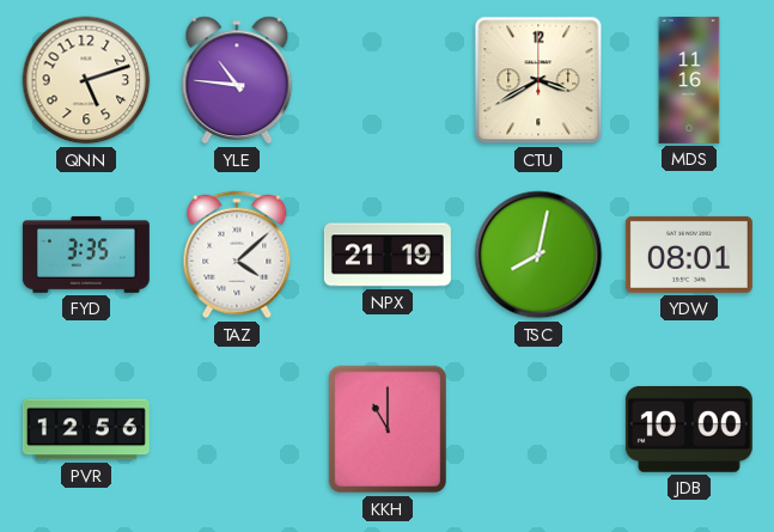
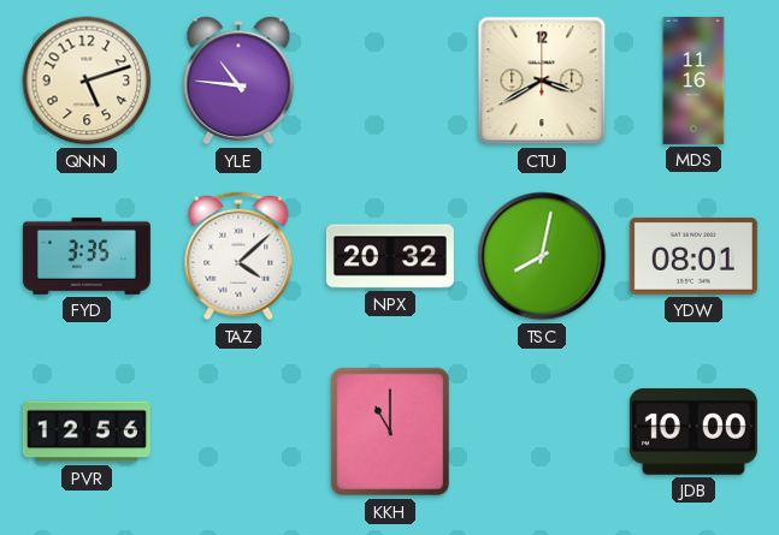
NPX: 21:19 -> 20:32 (390, 256)
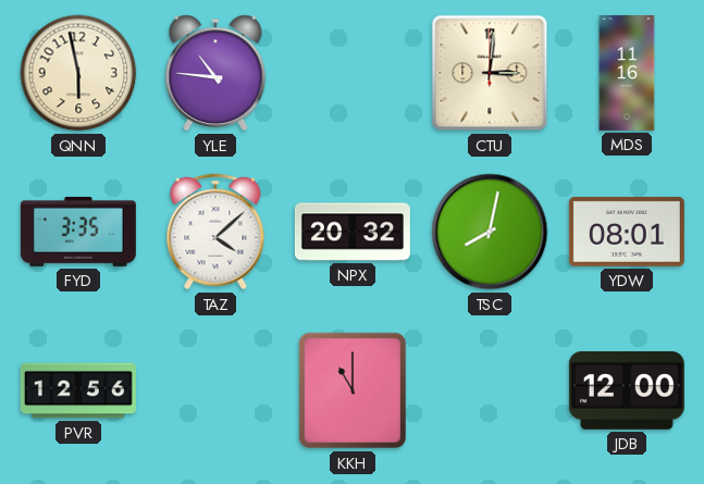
QNN: 5:12 -> 5:58 (78, 73)
CTU: 3:40 -> 3:01 (490, 73)
JDB: 10:00 -> 12:00 (627, 390)
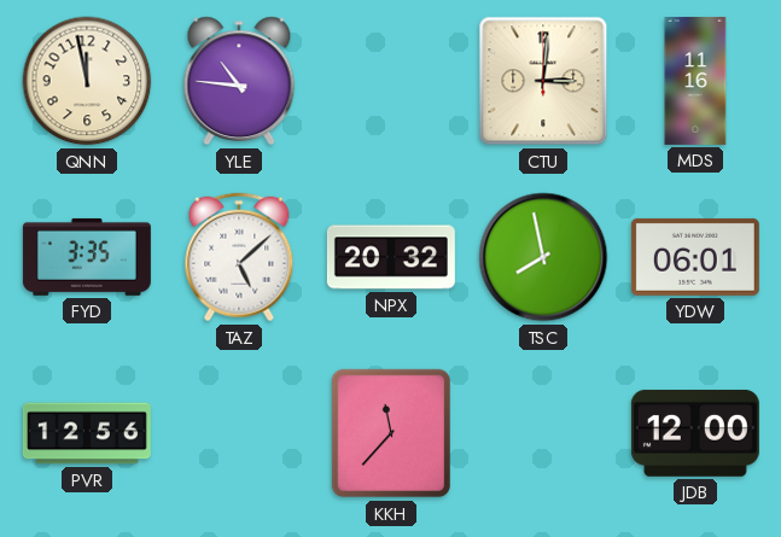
QNN: 5:58 -> 11:58 (87, 81)
TAZ: 4:08 -> 5:08 (239, 257)
TSC: 8:02 -> 7:58 (543, 257)
YDW: 08:01 -> 06:01 (695, 257)
KKH: 11:00 -> 11:37 (390, 433)
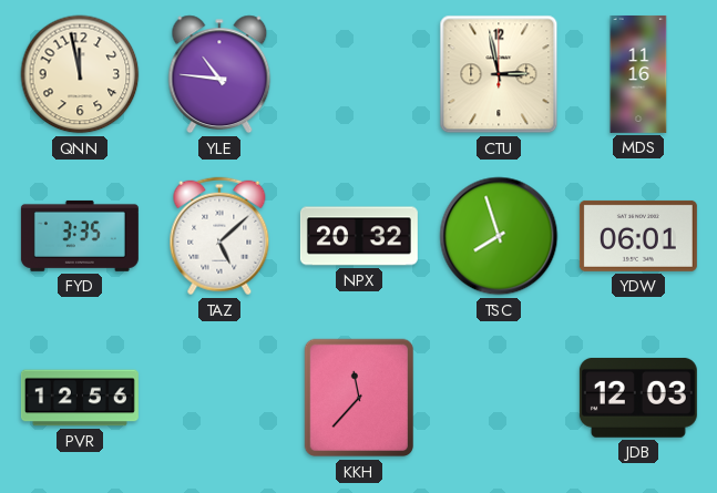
CTU: 3:01 -> 2:58 (499, 74)
TSC: 7:58 -> 7:57 (499, 236)
JDB: 12:00 -> 12:03 (638, 398)
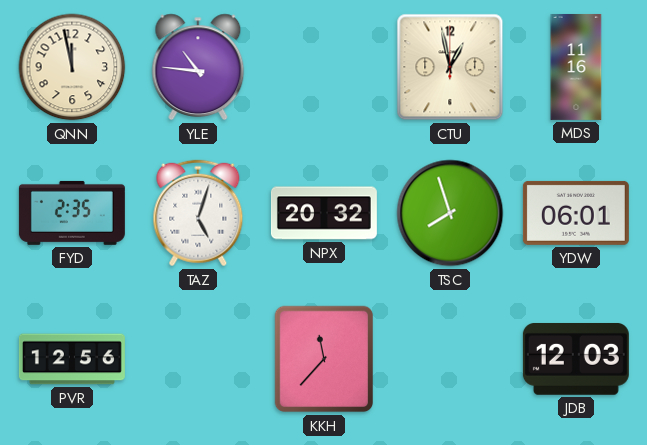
CTU: 2:58 -> 12:58 (450, 67)
FYD: 3:35 -> 2:35 (72, 213)
TAZ: 5:08 -> 5:03 (198, 213)
